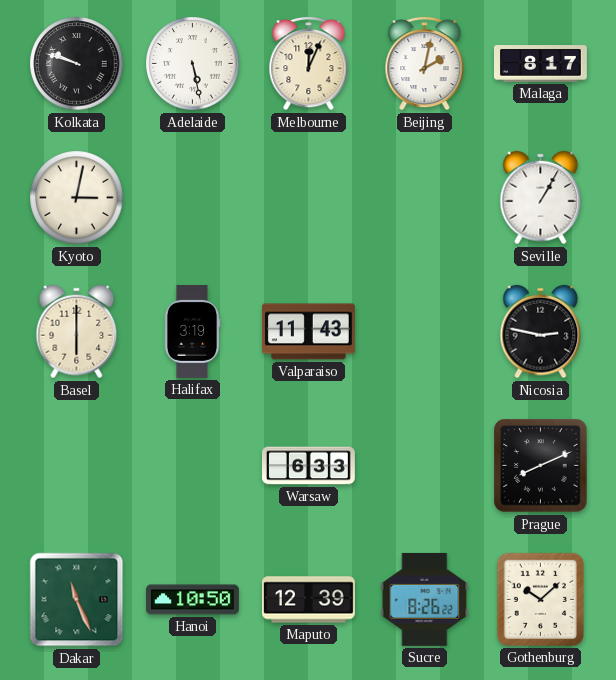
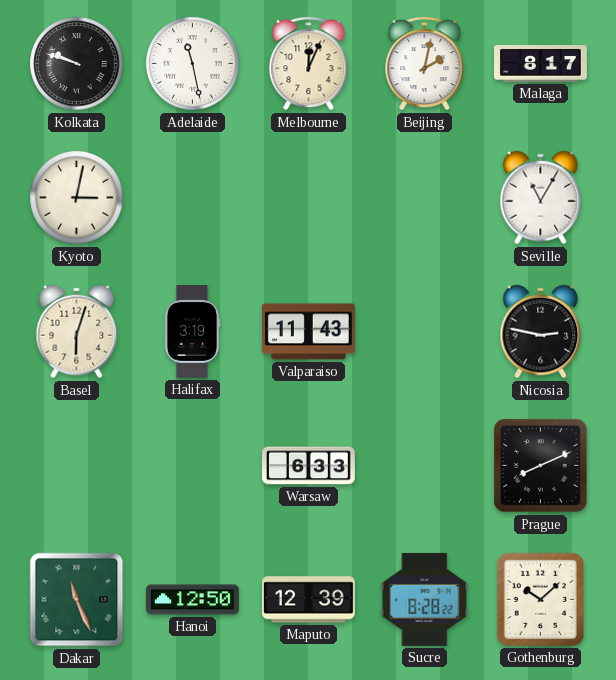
Adelaide: 5:28 -> 11:28 (193, 64)
Seville: 1:05 -> 11:05 (541, 198)
Basel: 6:00 -> 6:03 (77, 332)
Hanoi: 10:50 -> 12:50 (193, 600)
Sucre: 8:26 -> 8:28 (425, 599)
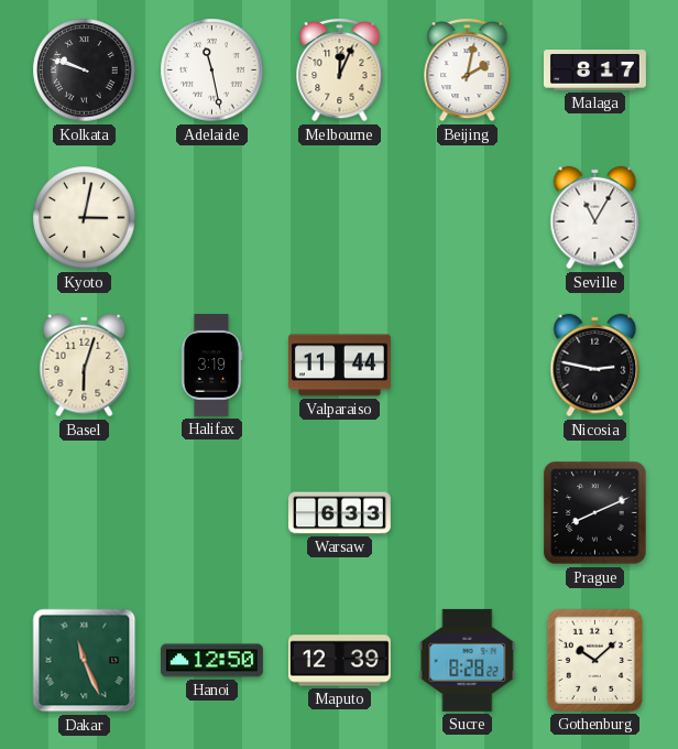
Valparaiso: 11:43 -> 11:44 (339, 366)
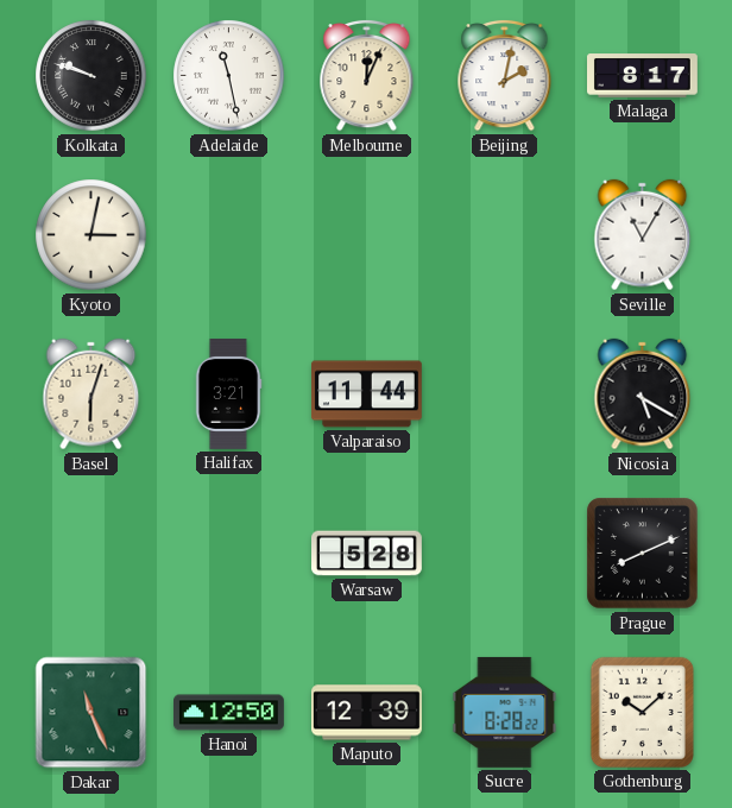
Halifax: 3:19 -> 3:21 (228, 394)
Nicosia: 2:47 -> 5:20 (643, 394)
Warsaw: 6:33 -> 5:28 (367, 554)
